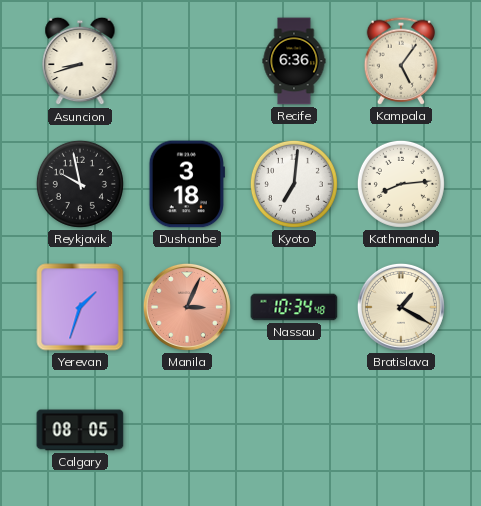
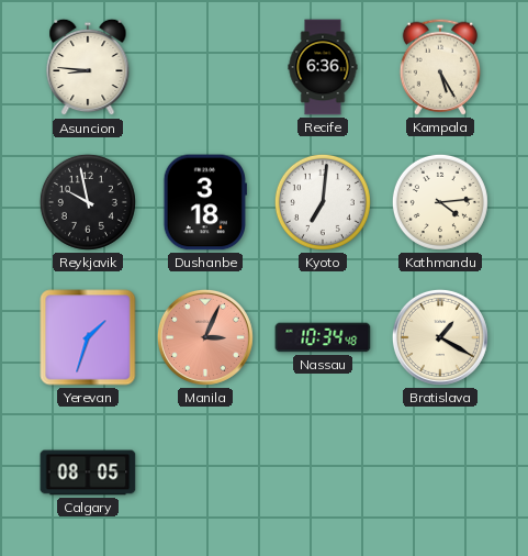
Asuncion: 8:42 -> 8:46 (88, 67)
Kampala: 5:06 -> 5:25 (439, 67)
Kathmandu: 8:14 -> 4:14 (440, 202)
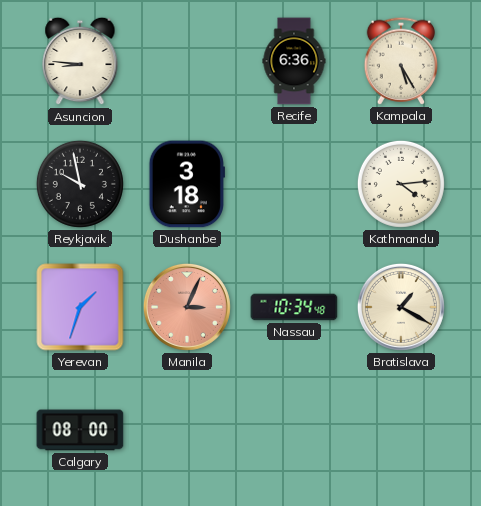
Kyoto: 7:01 -> none (323, 202)
Calgary: 08:05 -> 08:00 (80, 430)
